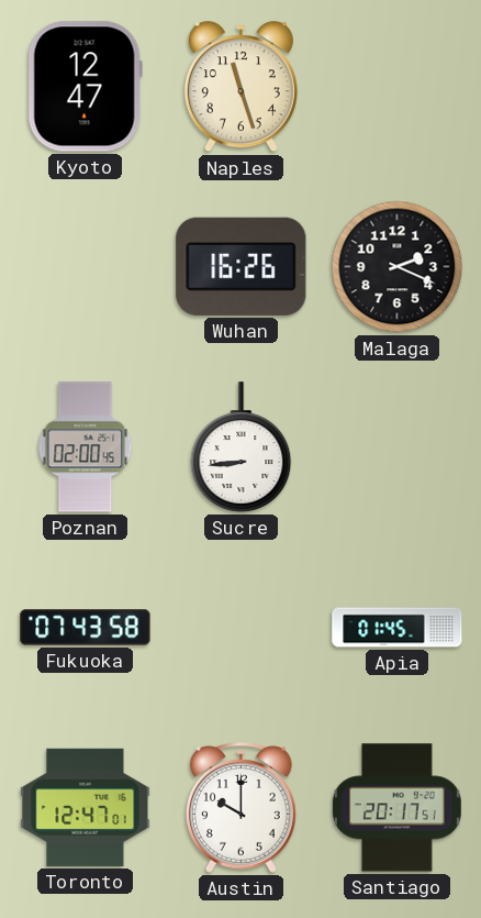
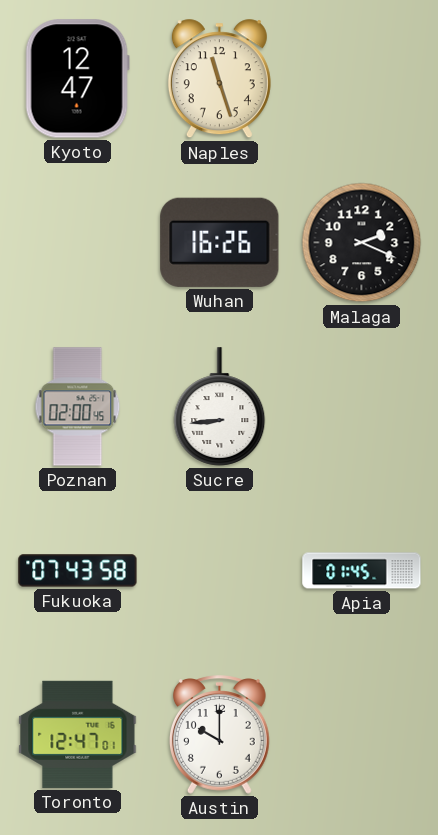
Santiago: 20:17 -> none (396, 808)
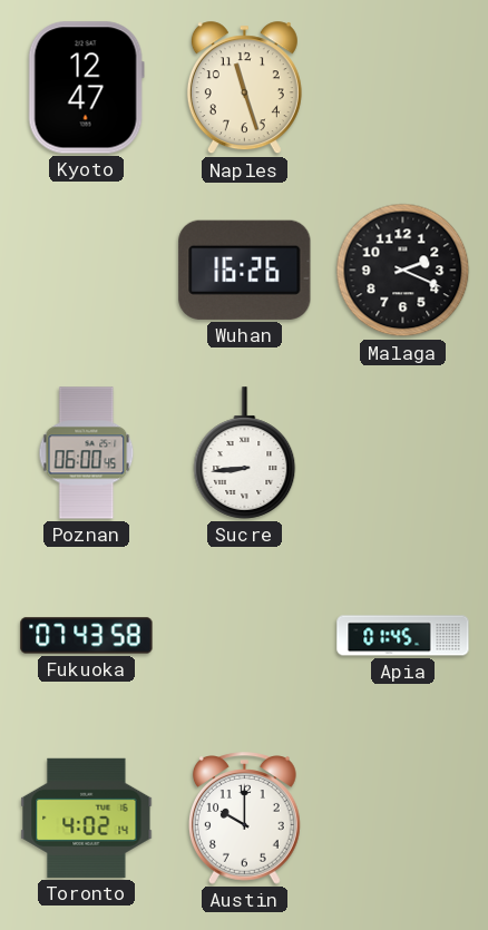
Poznan: 02:00 -> 06:00 (87, 453)
Toronto: 12:47 -> 4:02 (87, 818)
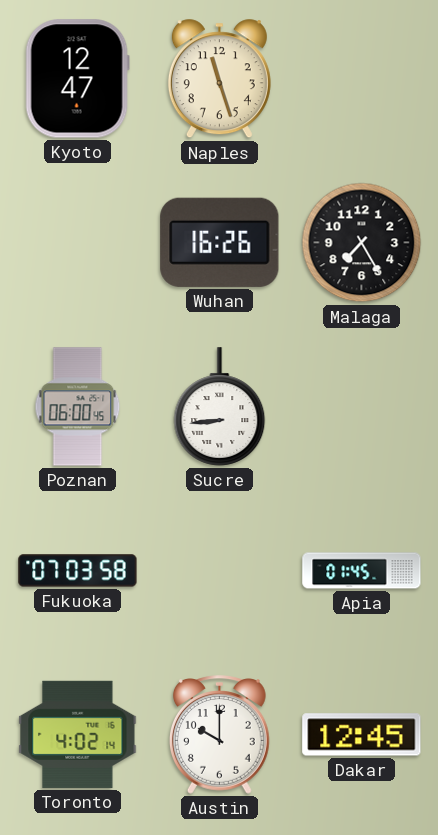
Malaga: 2:19 -> 7:25 (362, 243)
Fukuoka: 07:43 -> 07:03 (78, 571)
Dakar: none -> 12:45 (362, 735)
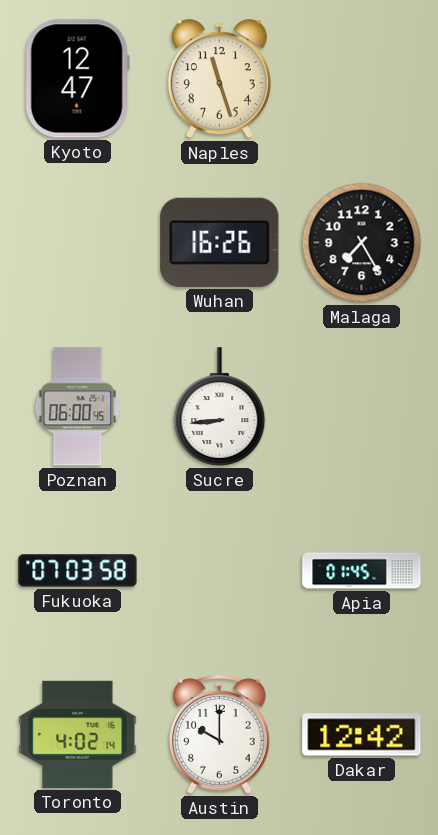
Dakar: 12:45 -> 12:42 (362, 735)
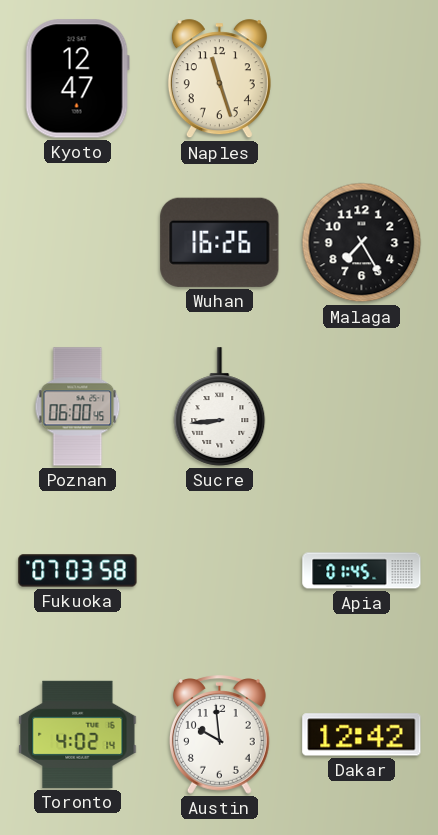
Austin: 10:00 -> 9:59 (219, 735)
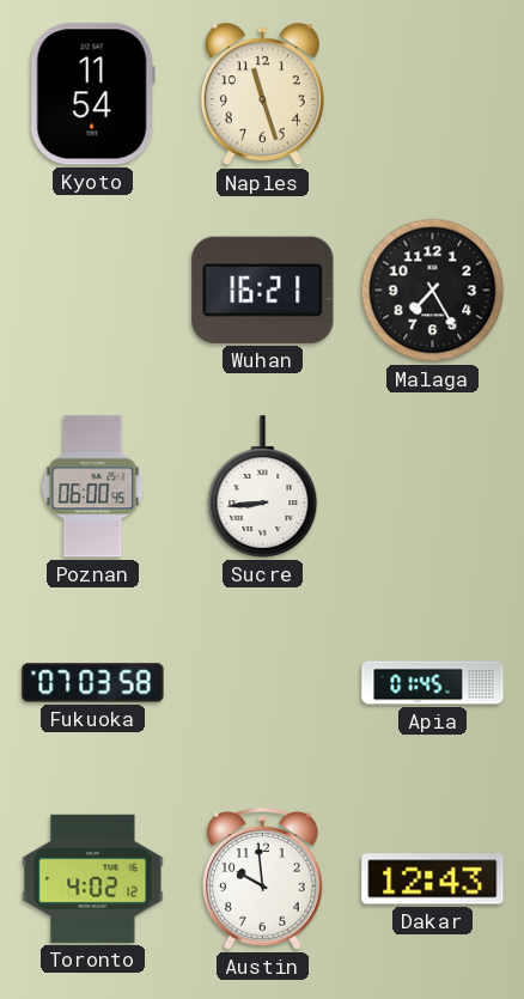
Kyoto: 12:47 -> 11:54 (92, 95)
Wuhan: 16:26 -> 16:21 (263, 290)
Toronto: 4:02:14 -> 4:02:12 (93, 878)
Dakar: 12:42 -> 12:43 (433, 879)
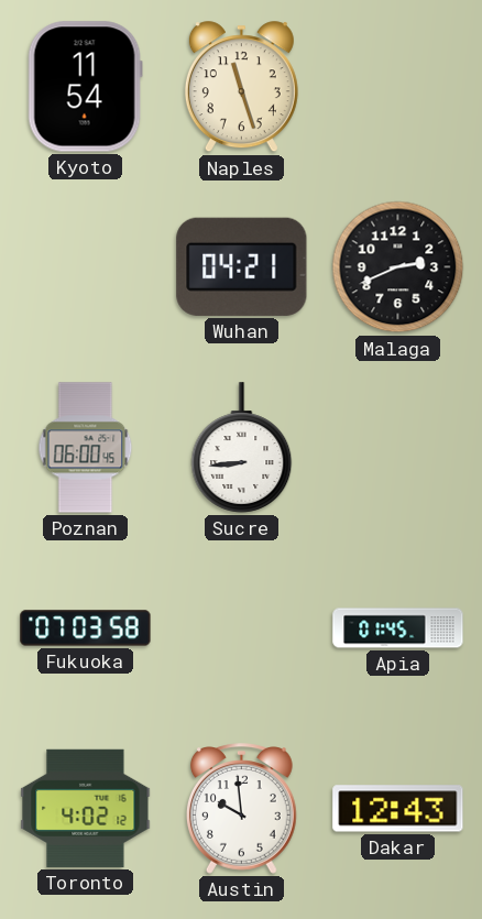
Wuhan: 16:21 -> 04:21 (242, 266)
Malaga: 7:25 -> 2:41 (398, 267)
